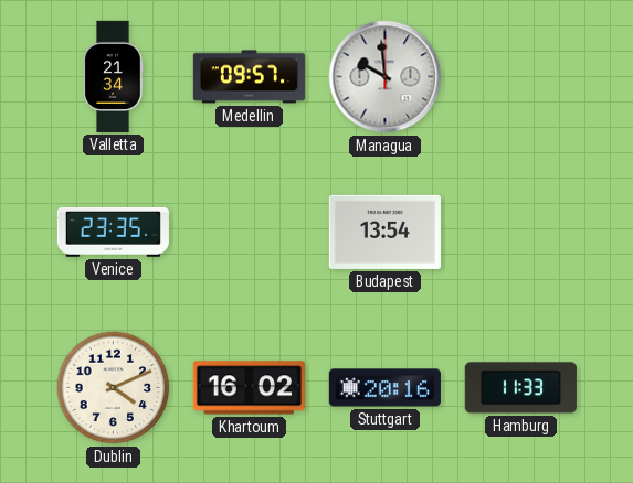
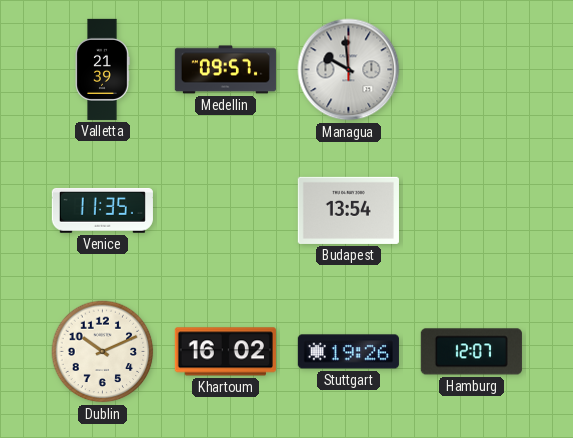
Valletta: 21:34 -> 21:39 (102, 69)
Venice: 23:35 -> 11:35 (102, 210)
Dublin: 4:11 -> 10:11 (103, 352)
Stuttgart: 20:16 -> 19:26 (348, 352)
Hamburg: 11:33 -> 12:07 (471, 352)
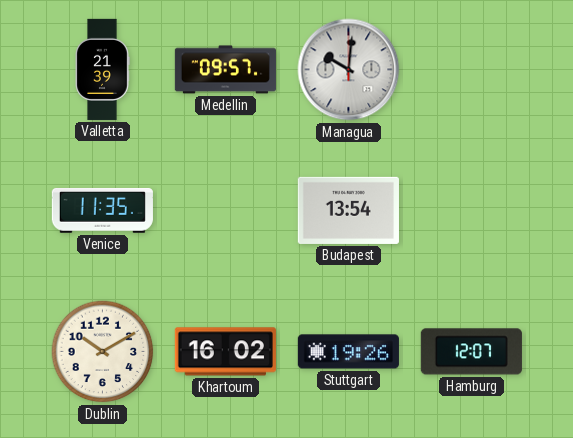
Managua: 9:59 -> 10:01 (349, 70)
Dublin: 10:11 -> 10:10 (103, 352)
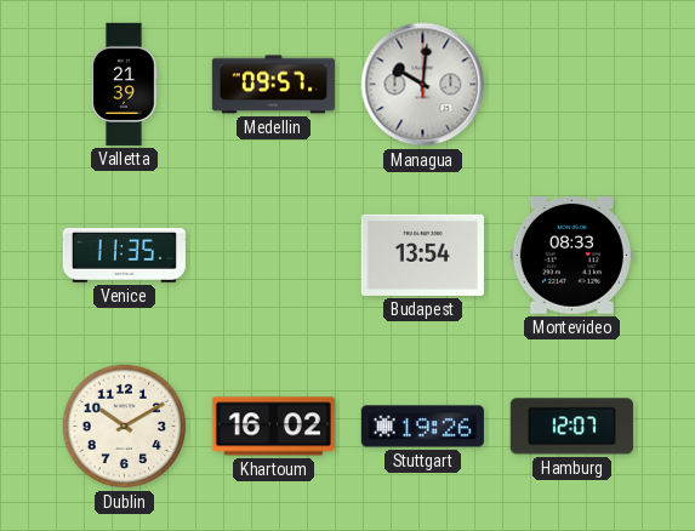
Montevideo: none -> 08:33 (571, 256)
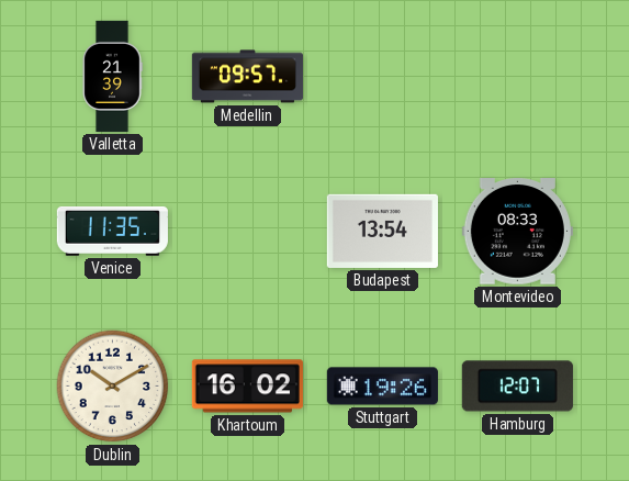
Managua: 10:01 -> none (423, 85)
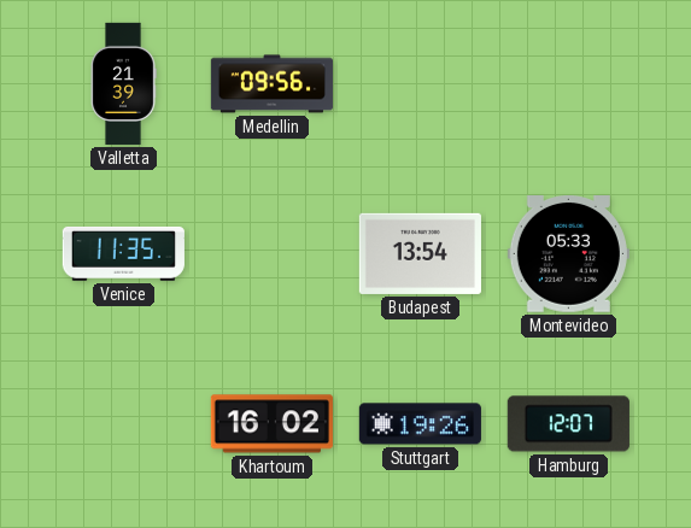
Medellin: 09:57 -> 09:56 (271, 84)
Montevideo: 08:33 -> 05:33 (568, 254)
Dublin: 10:10 -> none (113, 387)
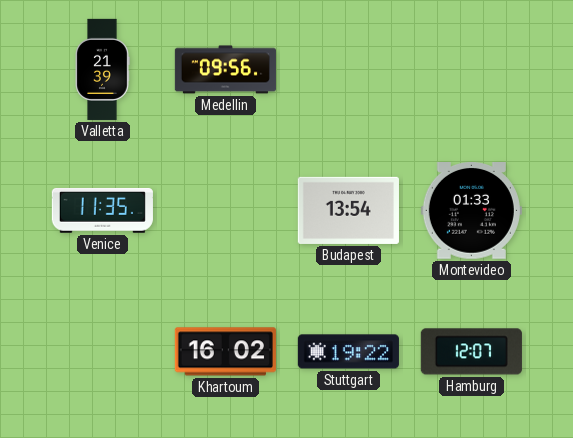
Montevideo: 05:33 -> 01:33 (471, 211)
Stuttgart: 19:26 -> 19:22 (348, 352)
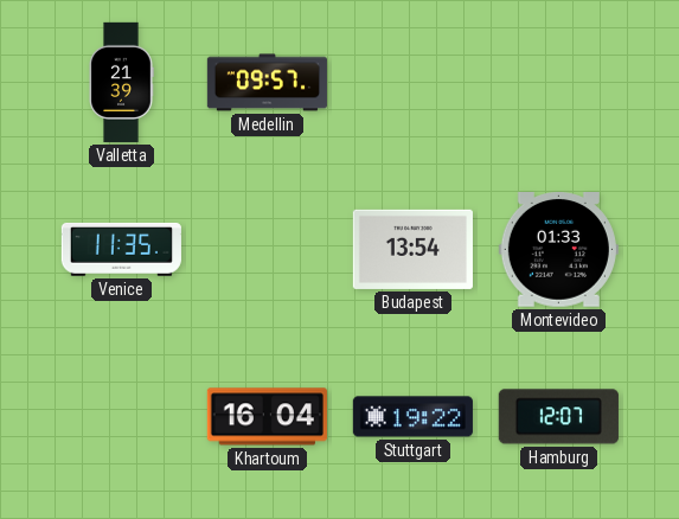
Medellin: 09:56 -> 09:57 (267, 83)
Khartoum: 16:02 -> 16:04 (267, 417)
